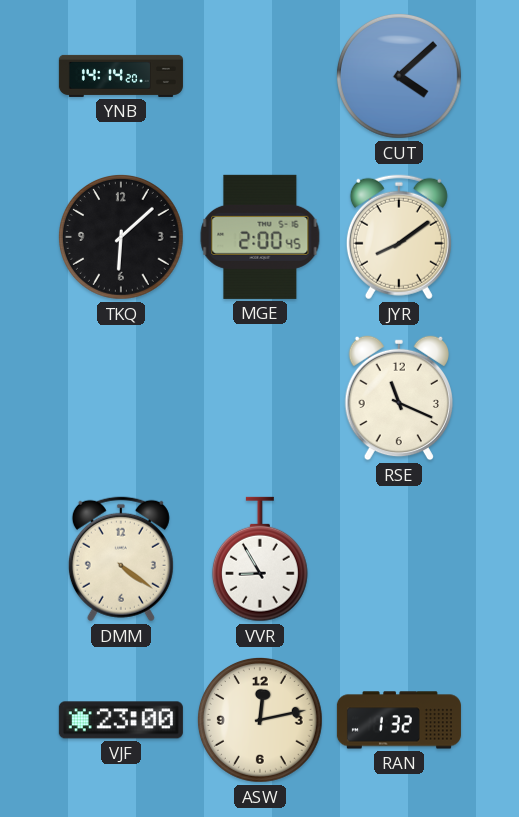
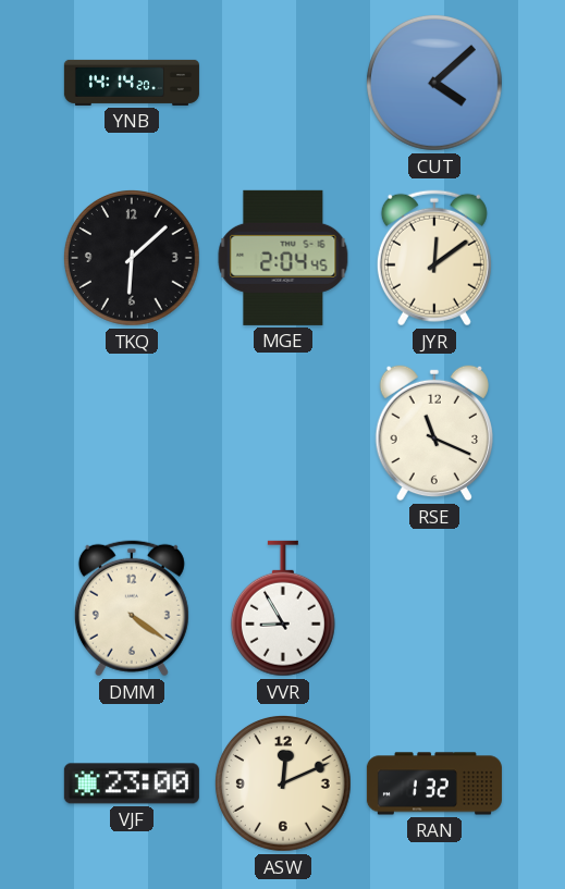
MGE: 2:00 -> 2:04 (283, 258)
JYR: 8:09 -> 12:09 (434, 258)
ASW: 12:13 -> 12:11 (283, 783)
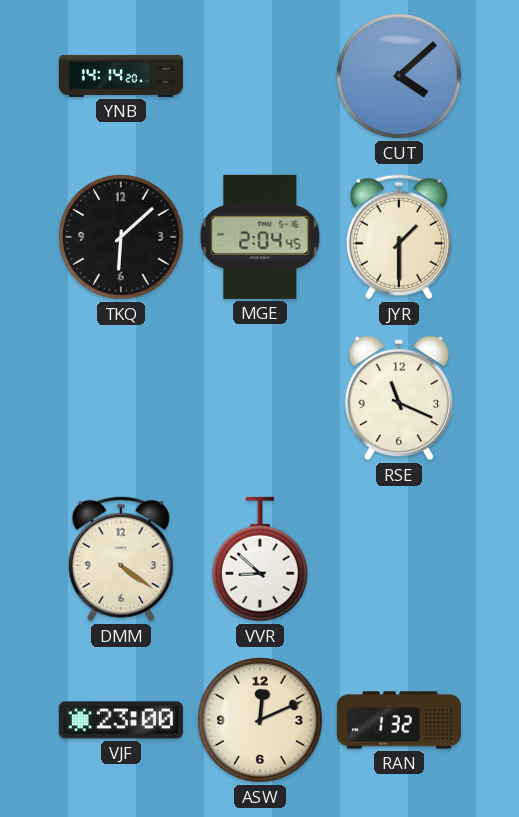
JYR: 12:09 -> 1:30 (399, 237)
VVR: 8:55 -> 8:52 (260, 559)
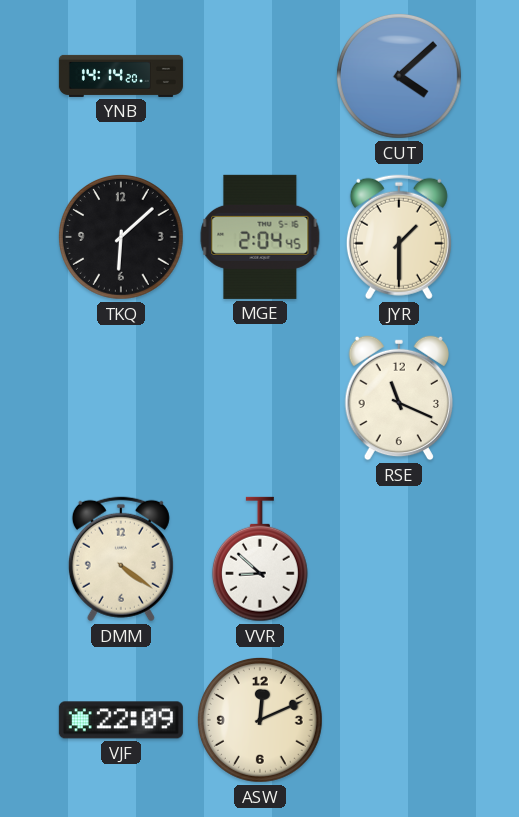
VJF: 23:00 -> 22:09 (121, 720)
RAN: 1:32 -> none (399, 720)
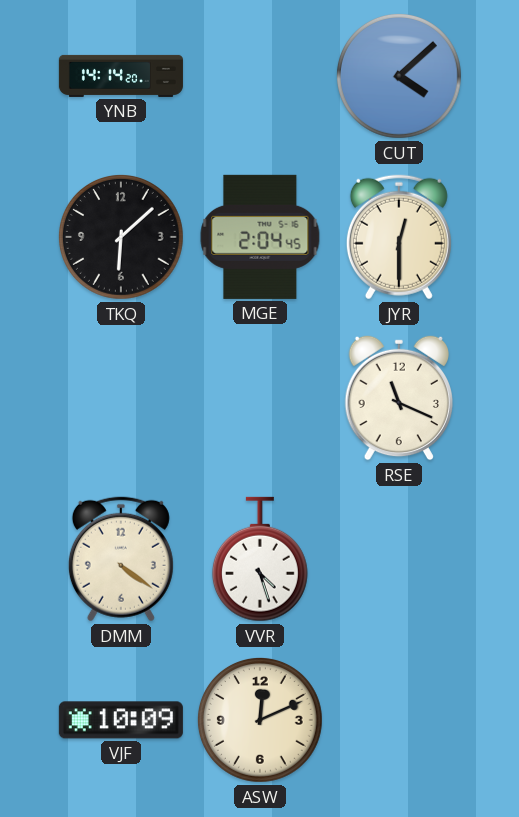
JYR: 1:30 -> 12:30 (399, 237)
VVR: 8:52 -> 4:27 (260, 559)
VJF: 22:09 -> 10:09 (121, 720)
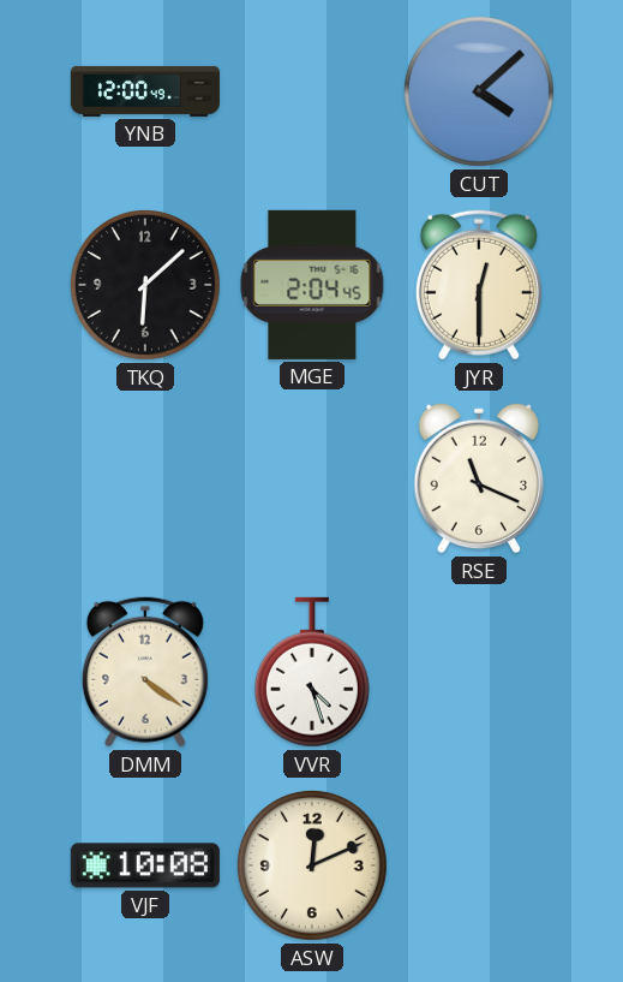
YNB: 14:14 -> 12:00 (145, 91)
VJF: 10:09 -> 10:08 (145, 865)
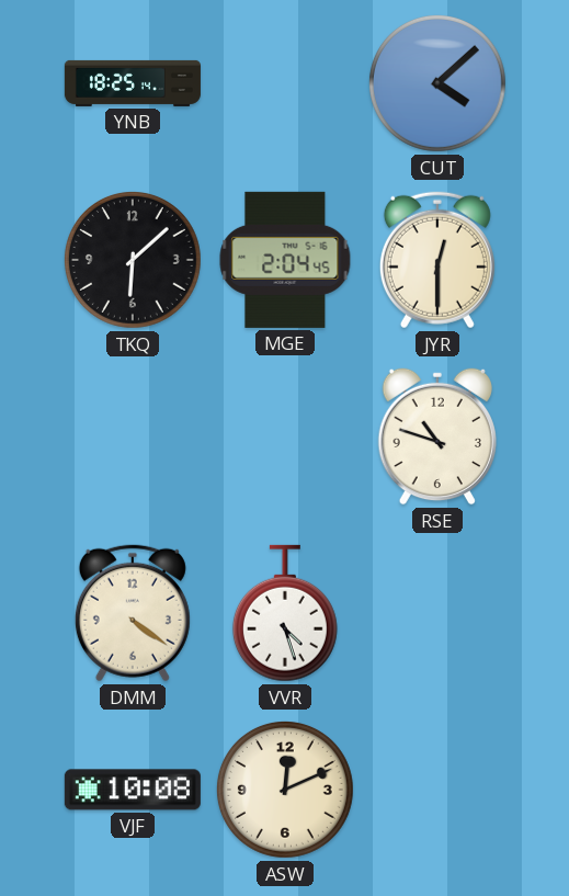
YNB: 12:00 -> 18:25 (133, 83)
RSE: 11:19 -> 10:48 (436, 436)
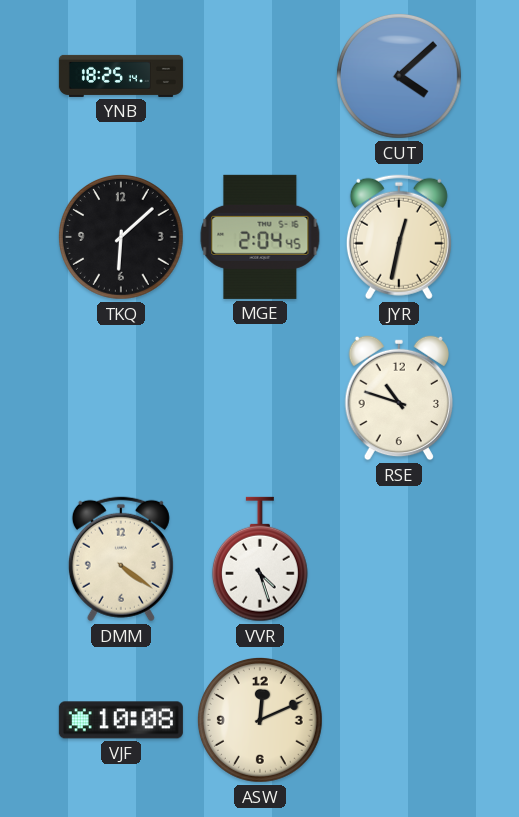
JYR: 12:30 -> 12:32 (399, 237)
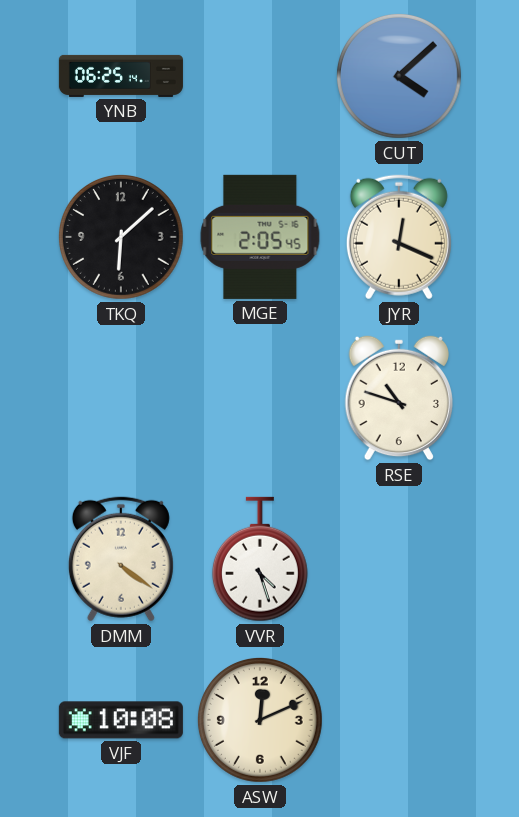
YNB: 18:25 -> 06:25 (121, 76)
MGE: 2:04 -> 2:05 (260, 237)
JYR: 12:32 -> 12:19 (399, 237)
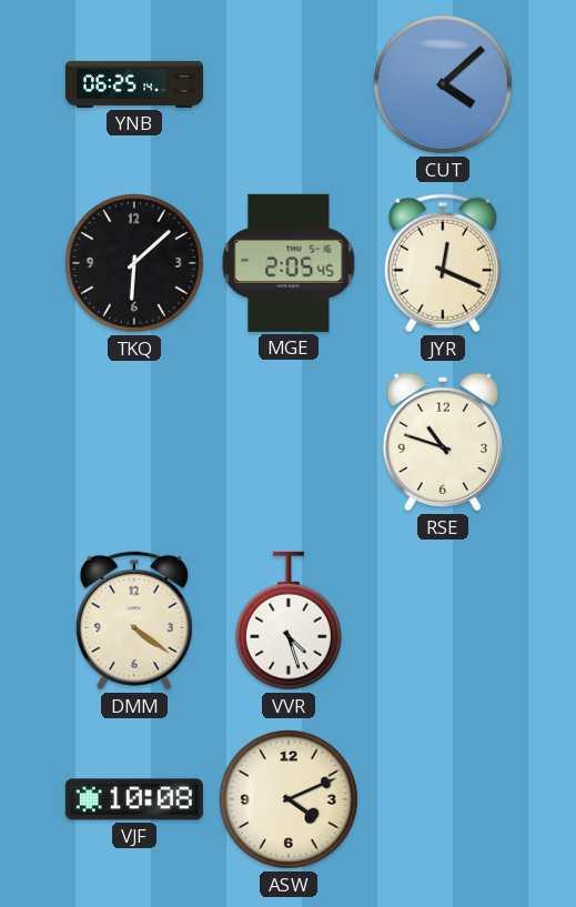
ASW: 12:11 -> 4:11 (289, 799)
